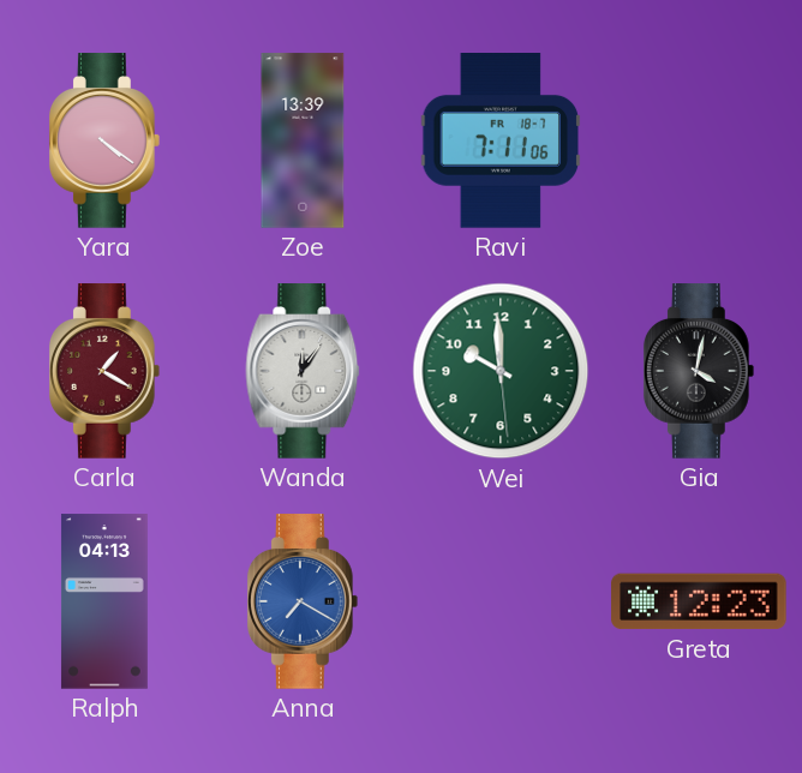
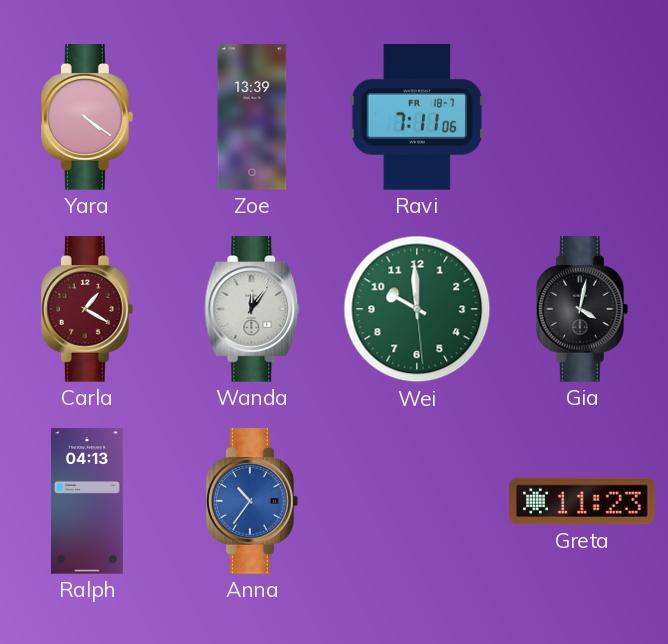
Anna: 7:20 -> 10:36 (252, 501)
Greta: 12:23 -> 11:23 (582, 501)
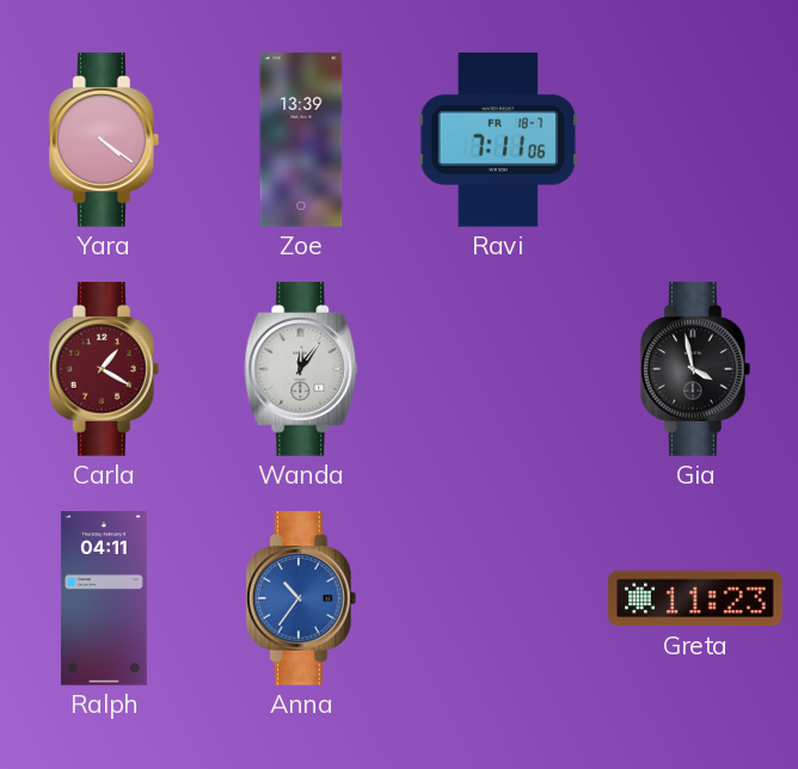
Wei: 9:59 -> none (417, 309)
Gia: 4:02 -> 3:58 (695, 369)
Ralph: 04:13 -> 04:11 (104, 598)
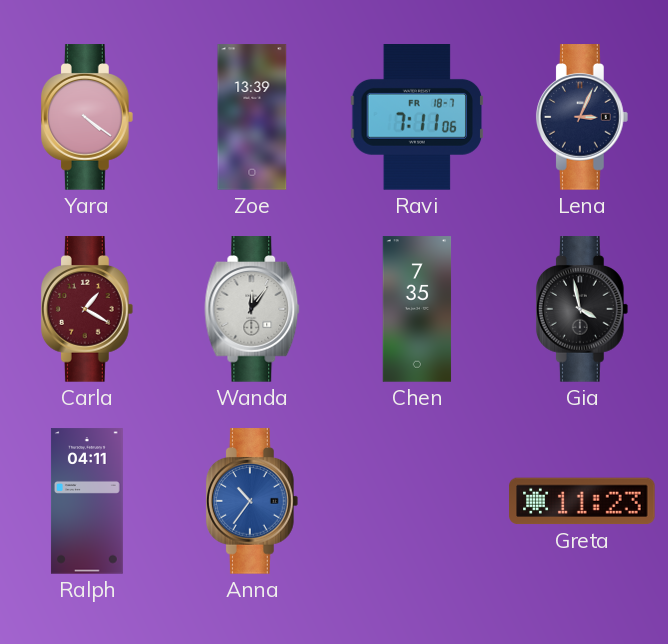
Lena: none -> 3:04 (582, 117)
Chen: none -> 7:35 (417, 309)
